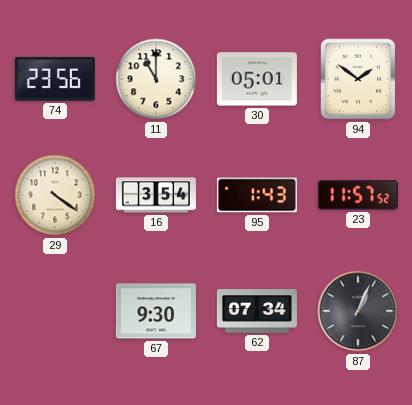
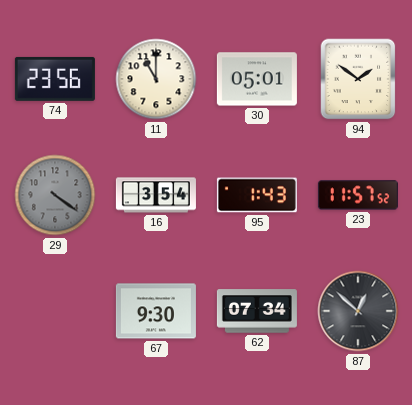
29 dial: cream -> grey (55, 195)
87: 1:04 -> 12:52 (358, 311)
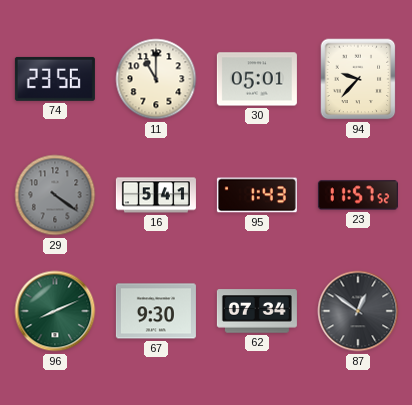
94: 1:51 -> 9:37 (358, 79)
16: 3:54 -> 5:41 (156, 195)
96: none -> 8:11 (55, 311)
87: 12:52 -> 12:51 (358, 311)
